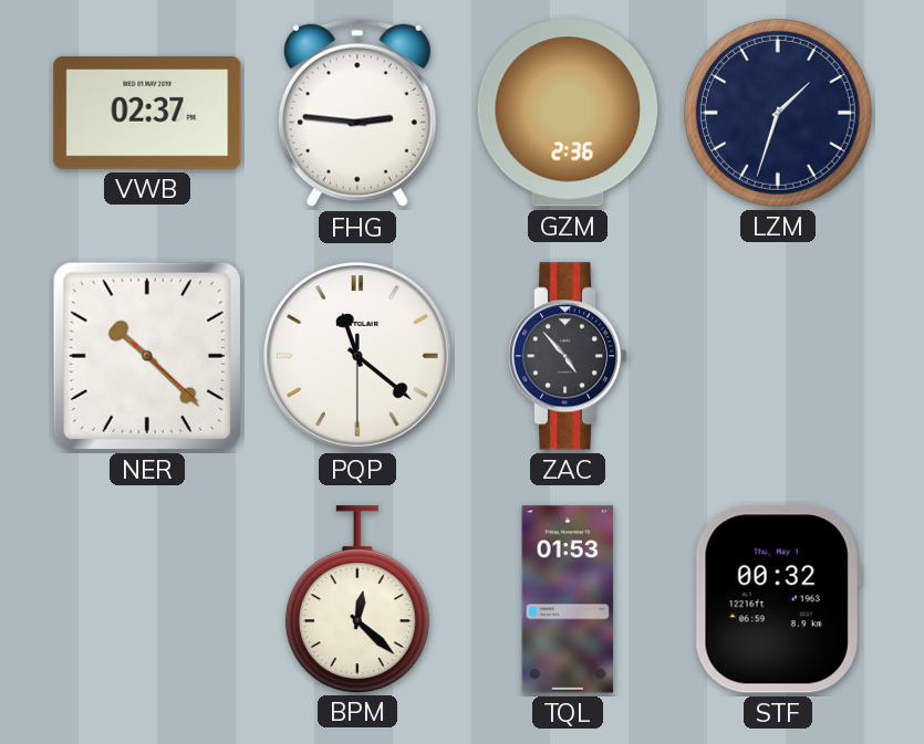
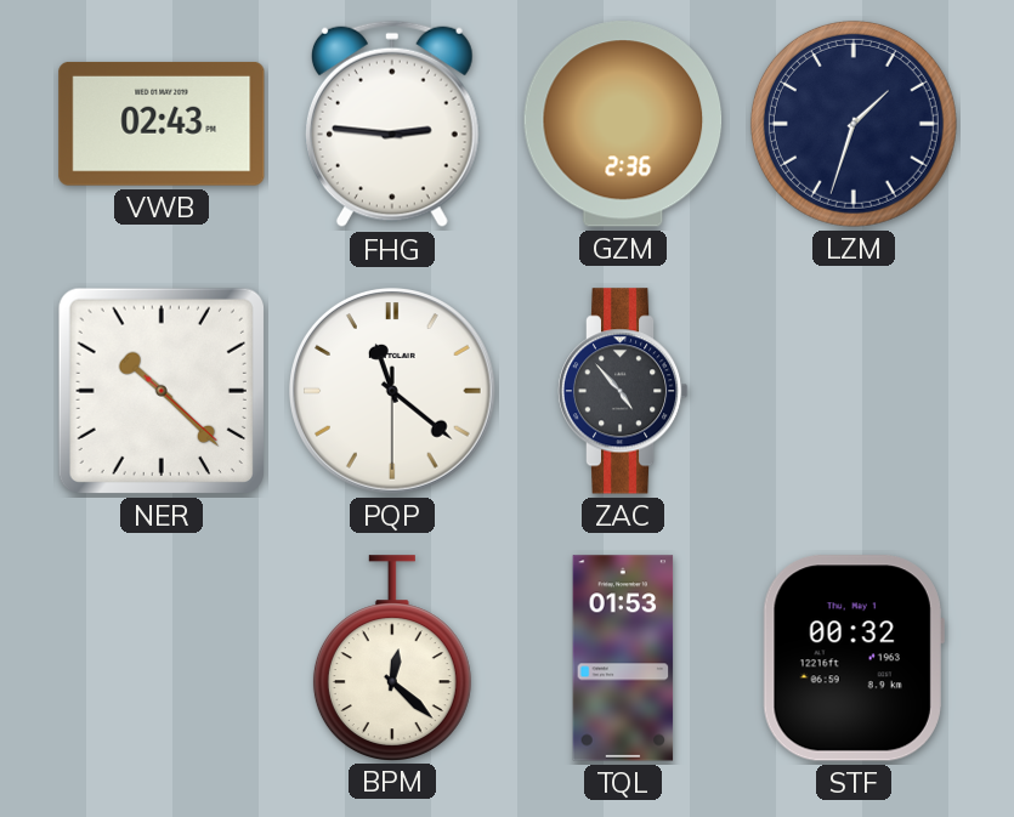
VWB: 02:37 -> 02:43 (162, 124)
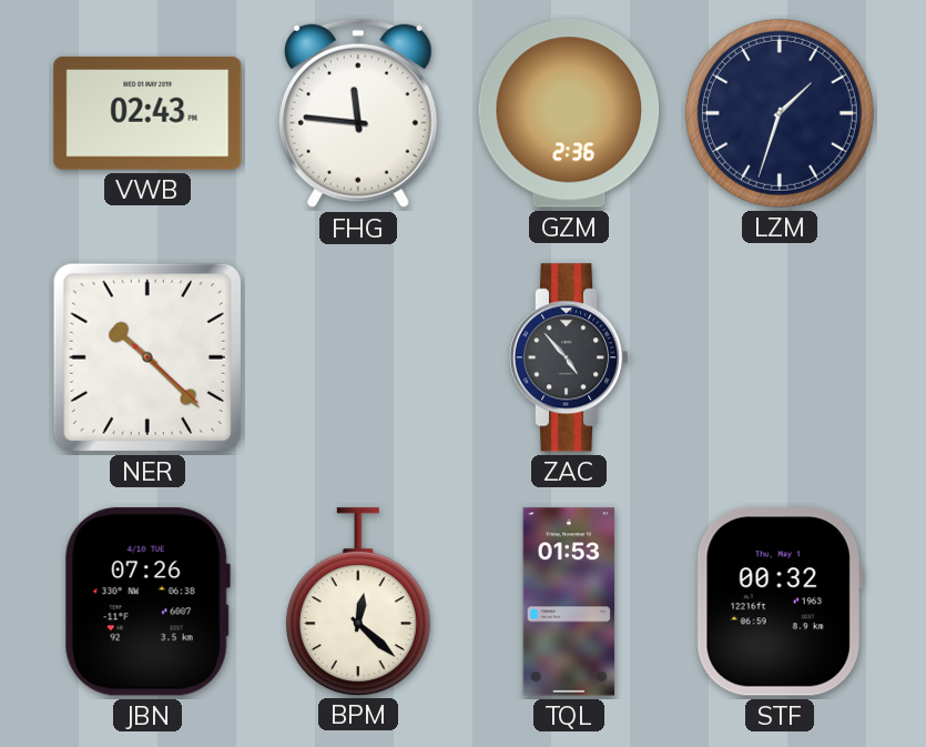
FHG: 2:46 -> 11:46 (358, 113)
PQP: 11:21 -> none (393, 392)
JBN: none -> 07:26 (147, 602)
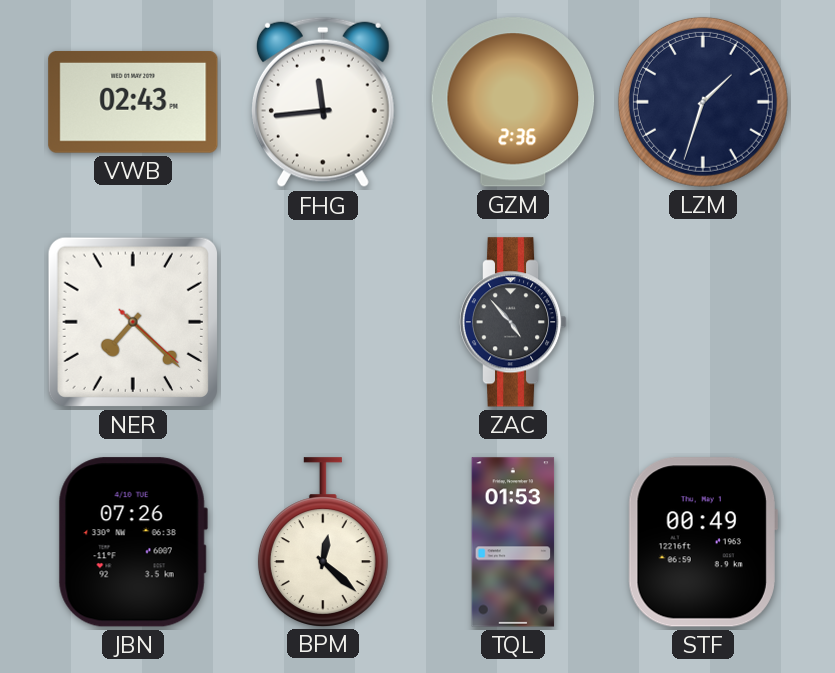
FHG: 11:46 -> 11:44 (323, 102)
NER: 10:22 -> 7:22 (133, 322)
STF: 00:32 -> 00:49 (703, 542)
